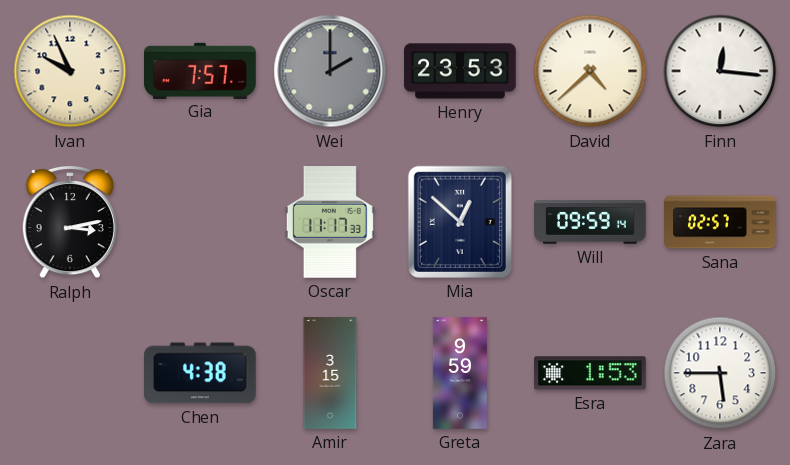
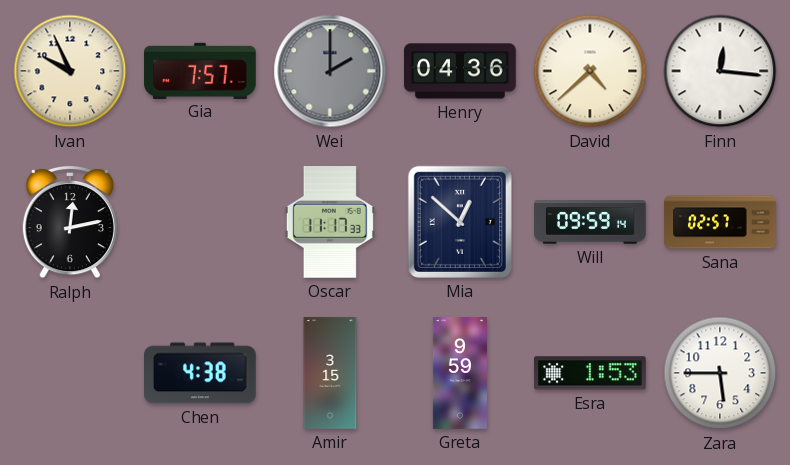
Henry: 23:53 -> 04:36 (460, 71)
Ralph: 3:13 -> 12:13 (70, 222)
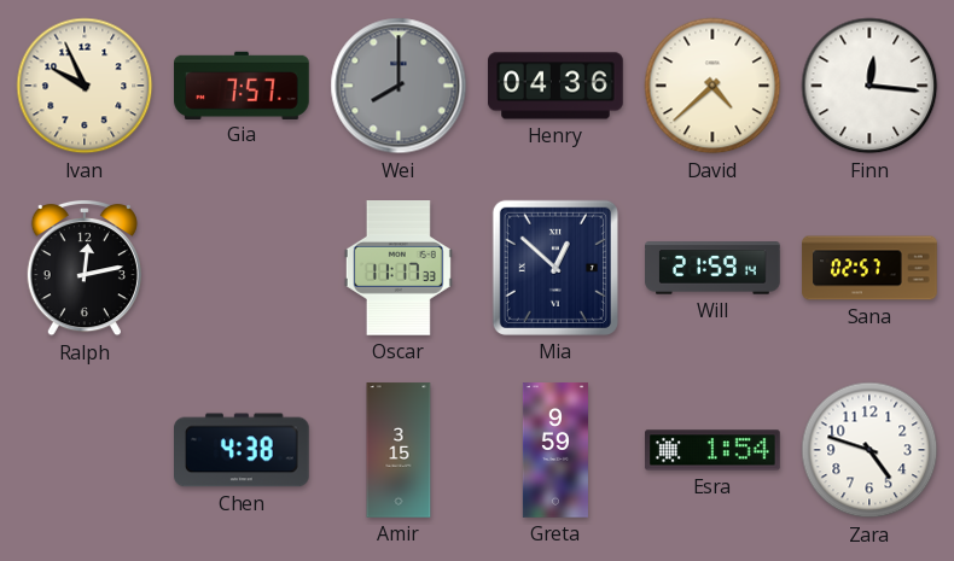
Wei: 2:00 -> 8:00 (399, 86)
Will: 09:59 -> 21:59 (712, 268)
Esra: 1:53 -> 1:54 (712, 450)
Zara: 5:45 -> 4:48 (869, 450)
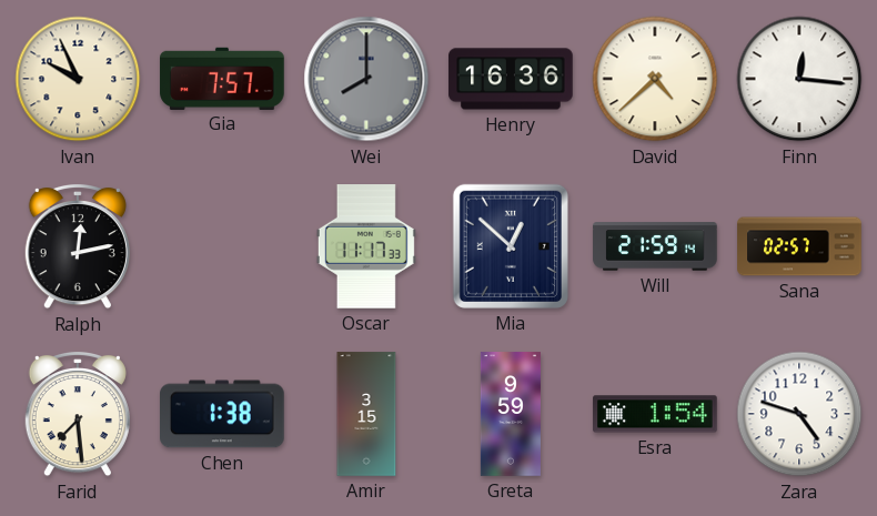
Henry: 04:36 -> 16:36 (511, 79)
Farid: none -> 7:29 (78, 414)
Chen: 4:38 -> 1:38 (223, 414)
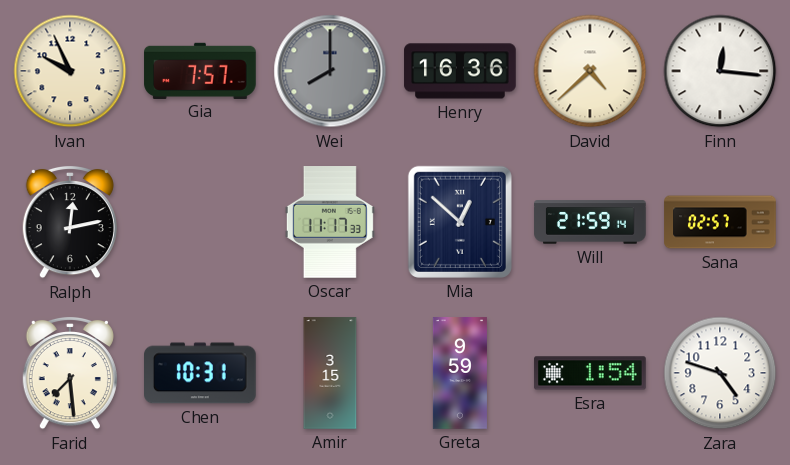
Chen: 1:38 -> 10:31 (201, 373)
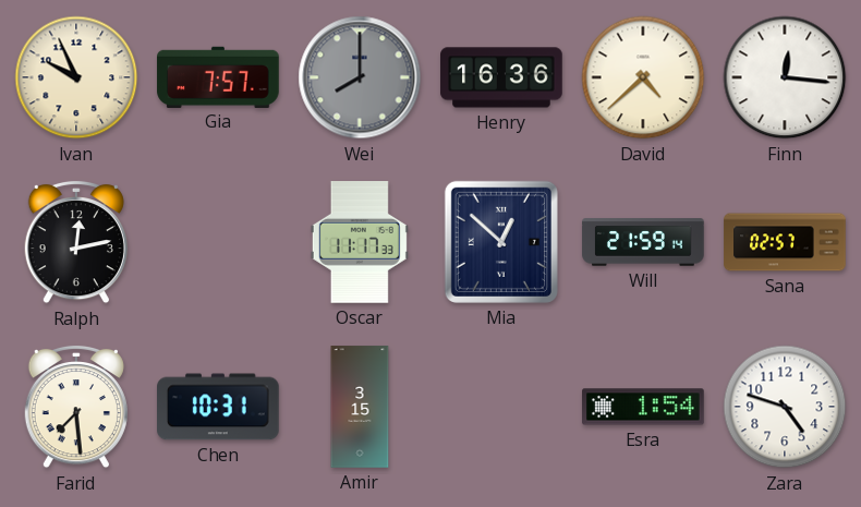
Greta: 9:59 -> none (460, 373)
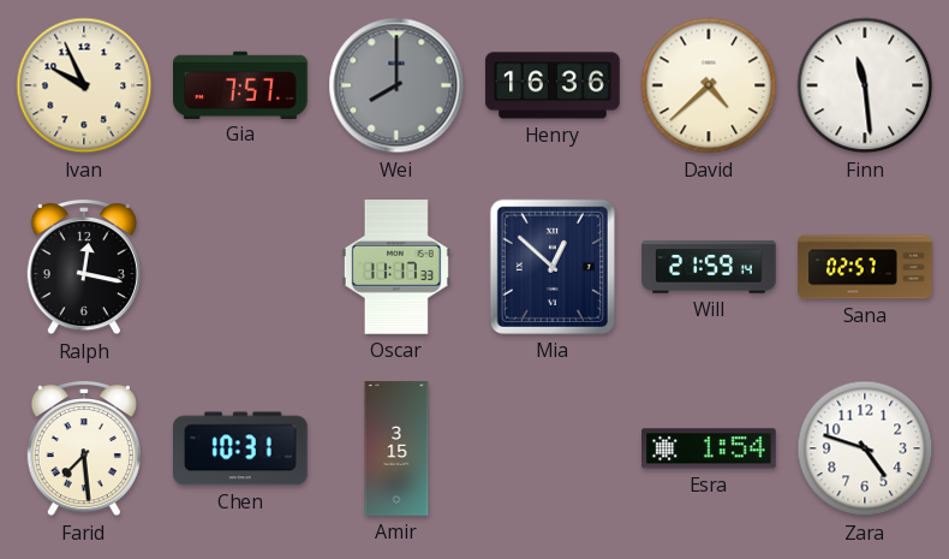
Finn: 12:16 -> 11:29 (865, 85)
Ralph: 12:13 -> 12:17 (84, 267)
